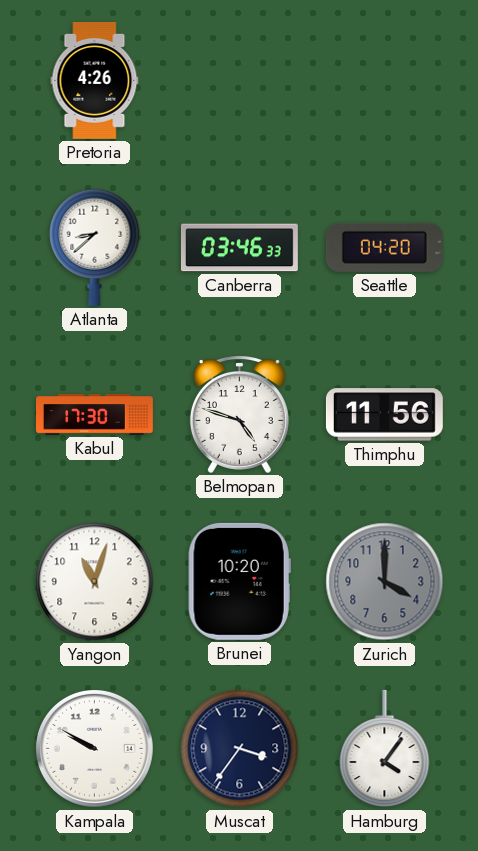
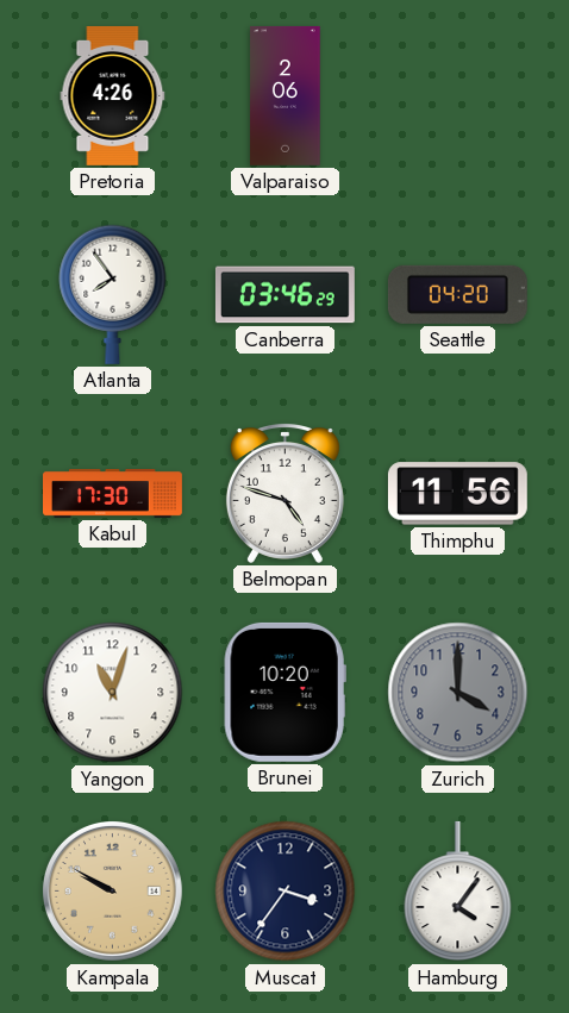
Valparaiso: none -> 2:06 (286, 95)
Atlanta: 8:38 -> 7:54 (113, 294)
Canberra: 03:46:33 -> 03:46:29 (284, 295)
Kampala dial: white -> champagne (113, 892)
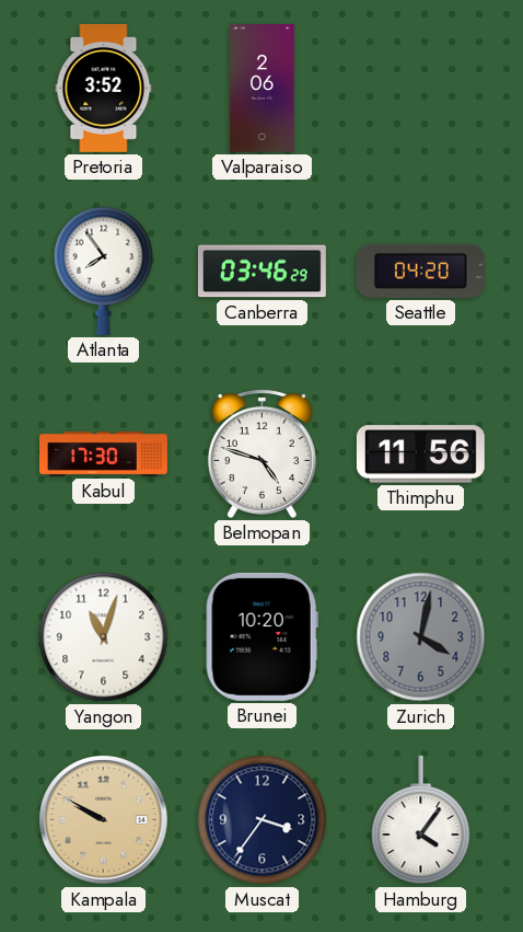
Pretoria: 4:26 -> 3:52 (104, 88)
Zurich: 4:00 -> 4:02 (421, 637)
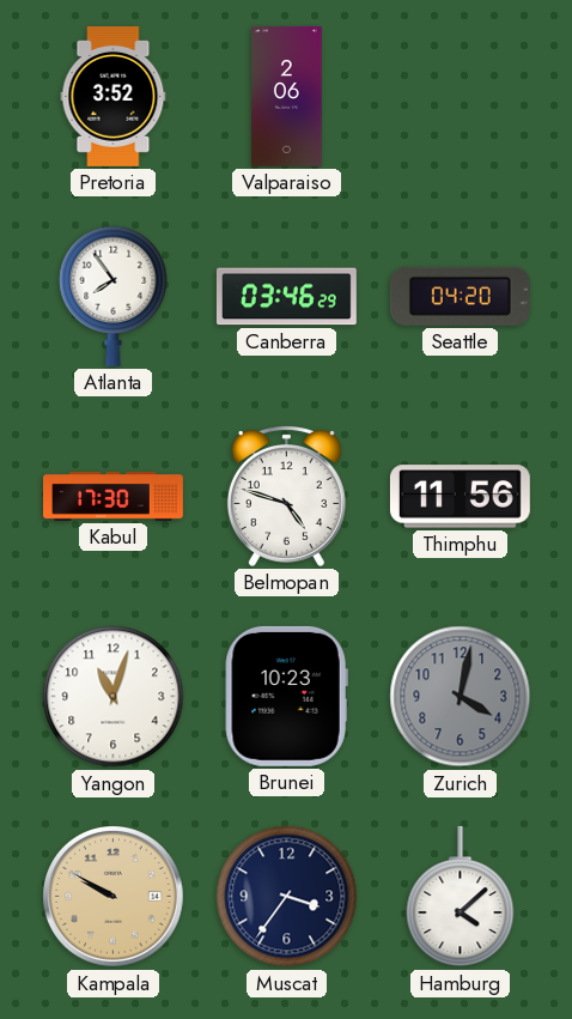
Brunei: 10:20 -> 10:23 (286, 696)
Hamburg: 4:06 -> 4:08 (461, 897)
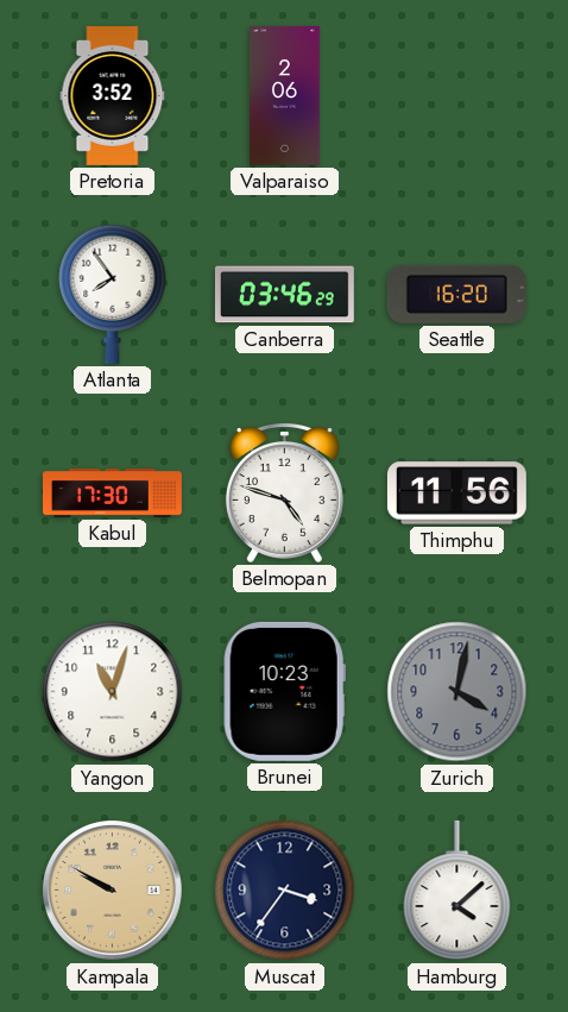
Seattle: 04:20 -> 16:20 (456, 294)
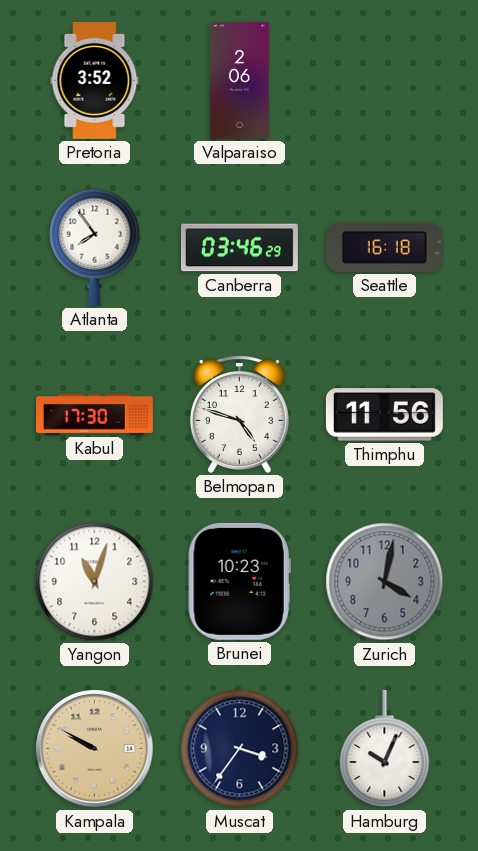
Seattle: 16:20 -> 16:18 (384, 247)
Hamburg: 4:08 -> 10:04 (385, 749)
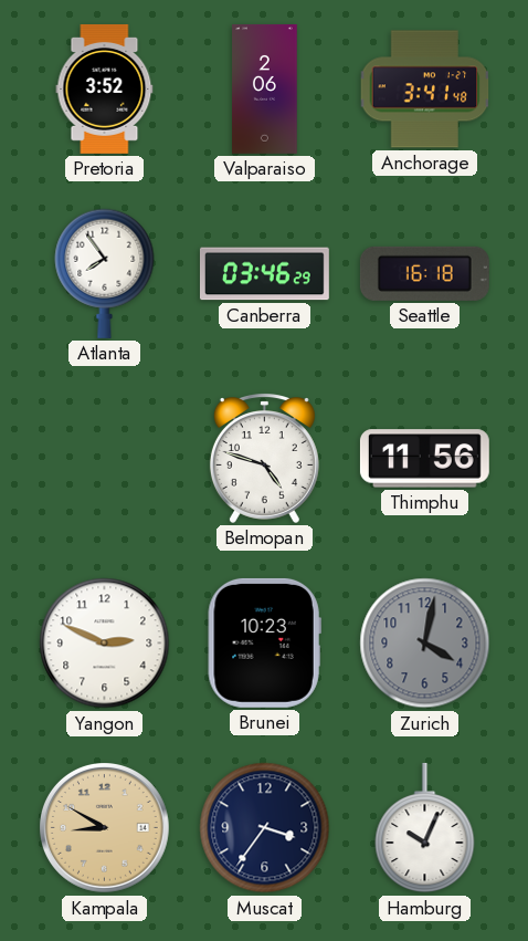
Anchorage: none -> 3:41 (425, 90)
Kabul: 17:30 -> none (95, 415)
Yangon: 11:03 -> 2:49 (105, 644)
Kampala: 9:50 -> 8:50 (105, 828)
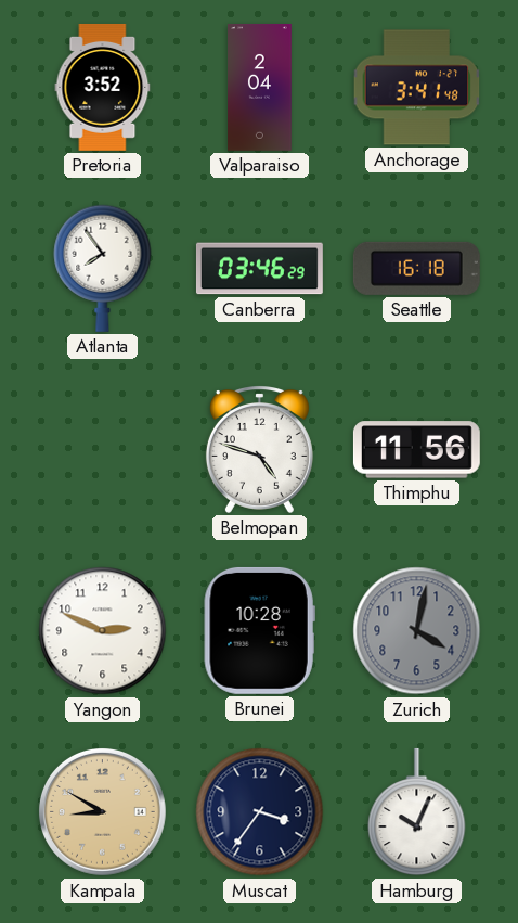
Valparaiso: 2:06 -> 2:04 (260, 87)
Brunei: 10:23 -> 10:28 (259, 630)
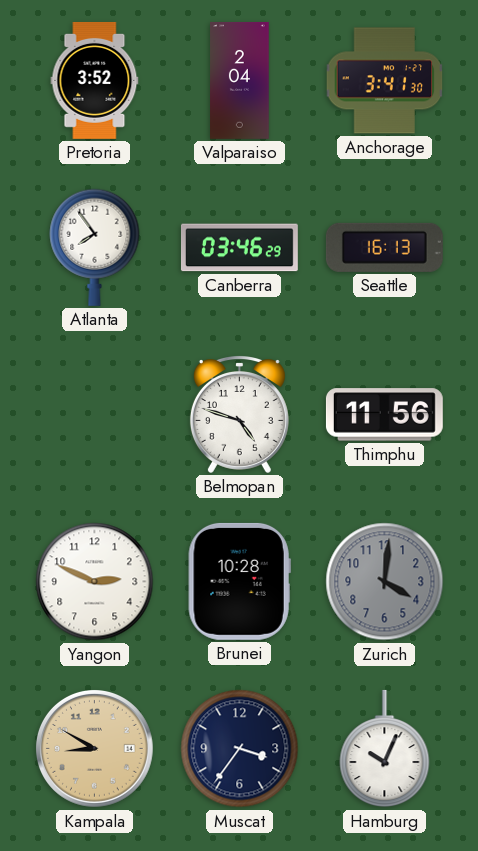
Anchorage: 3:41:48 -> 3:41:30 (385, 81)
Seattle: 16:18 -> 16:13 (384, 247)
Zurich: 4:02 -> 4:01 (385, 582)
